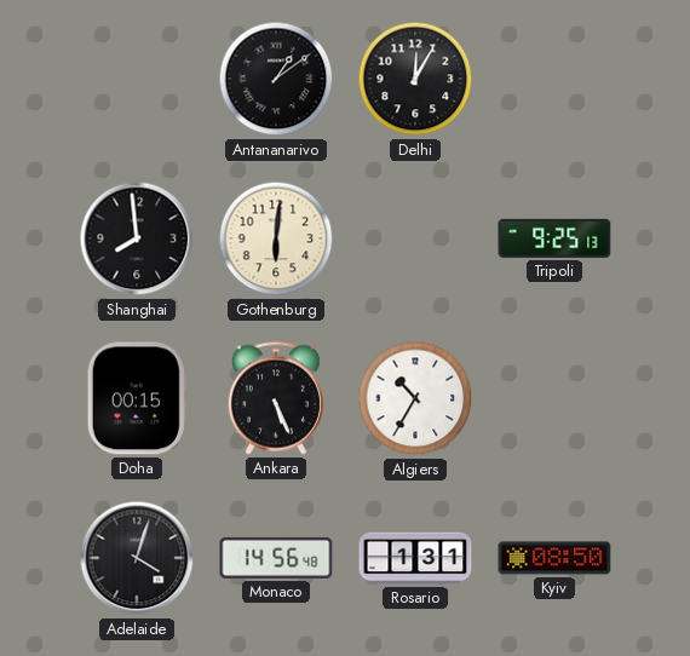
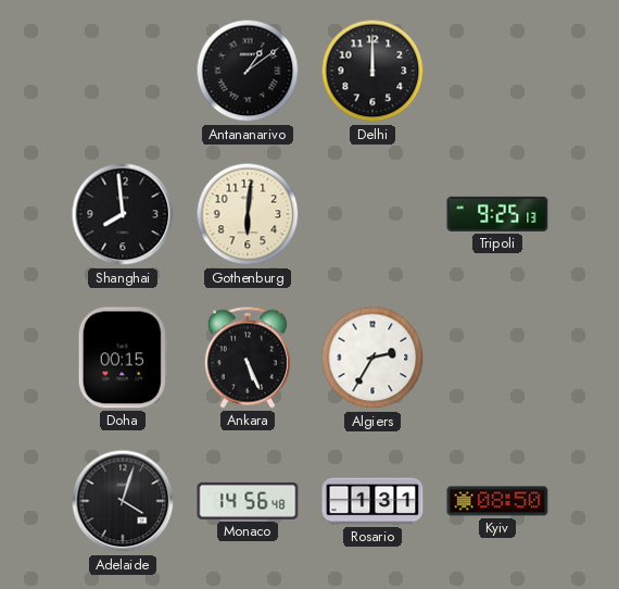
Delhi: 12:05 -> 12:00 (372, 71)
Algiers: 10:35 -> 2:35 (372, 358)
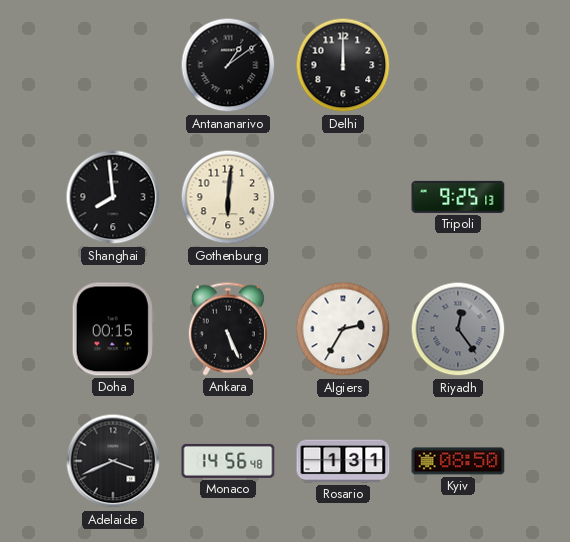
Riyadh: none -> 12:24 (458, 329)
Adelaide: 4:03 -> 3:41 (113, 461)
